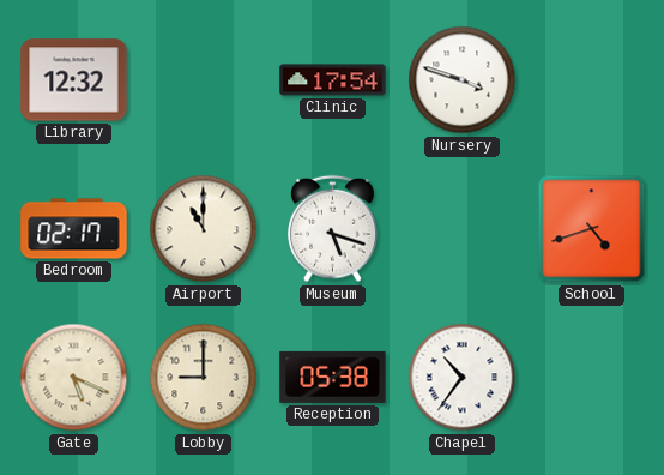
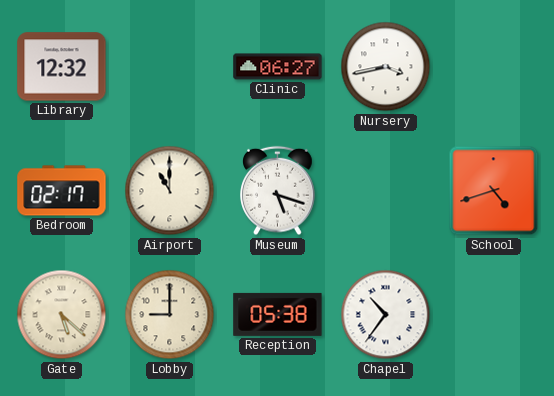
Clinic: 17:54 -> 06:27 (278, 67)
Nursery: 3:48 -> 3:43 (386, 67)
Gate: 5:19 -> 5:22 (62, 315)
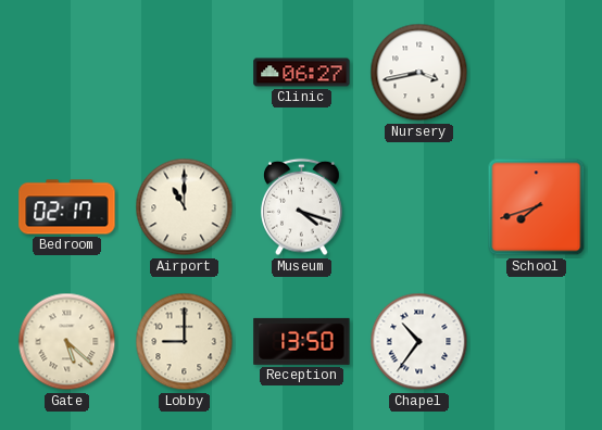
Library: 12:32 -> none (62, 67)
Museum: 5:18 -> 4:18 (302, 207)
School: 4:42 -> 7:42 (537, 207)
Reception: 05:38 -> 13:50 (302, 341)
